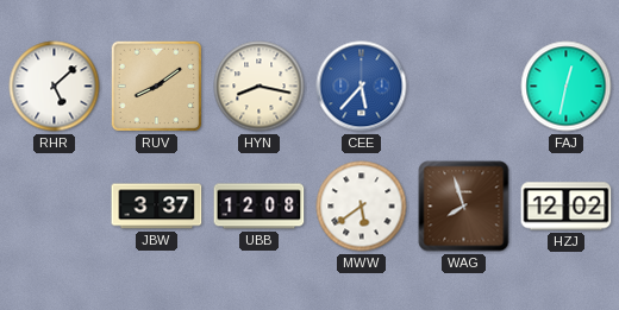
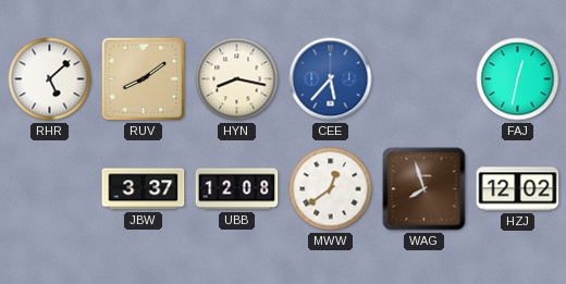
MWW: 5:39 -> 12:39 (331, 189)
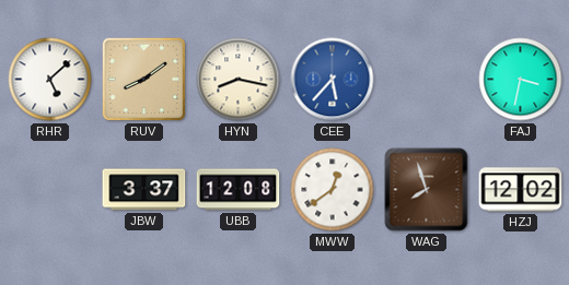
FAJ: 12:32 -> 3:32 (521, 80)
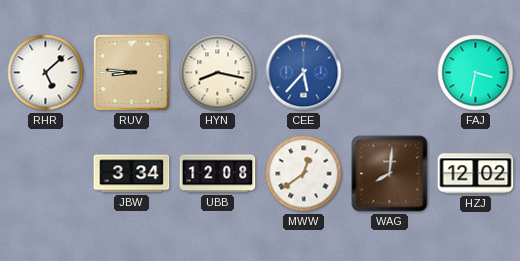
RUV: 8:09 -> 8:46 (132, 73)
JBW: 3:37 -> 3:34 (132, 174)
WAG: 7:57 -> 8:01 (390, 174)
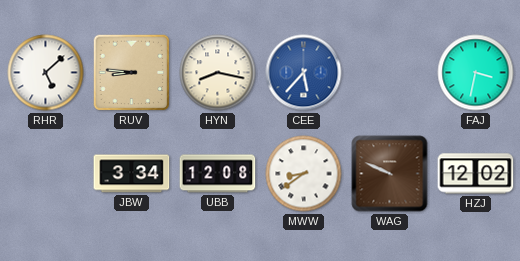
MWW: 12:39 -> 8:39 (304, 174)
WAG: 8:01 -> 9:49 (390, 174)
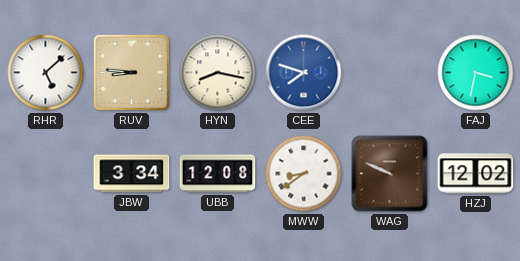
CEE: 5:37 -> 7:48 (304, 73)
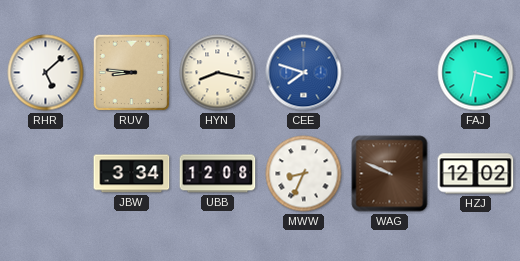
MWW: 8:39 -> 8:34 (304, 174)
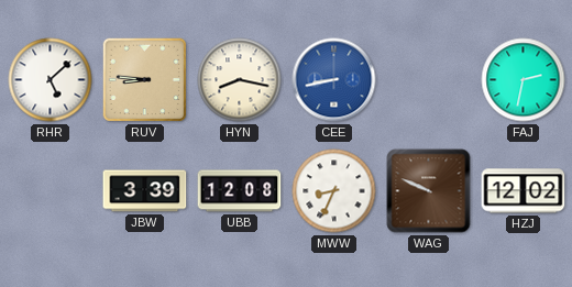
CEE: 7:48 -> 8:43 (334, 80)
FAJ: 3:32 -> 2:32 (524, 80)
JBW: 3:34 -> 3:39 (145, 191)
